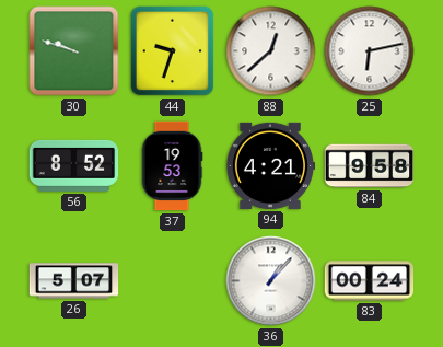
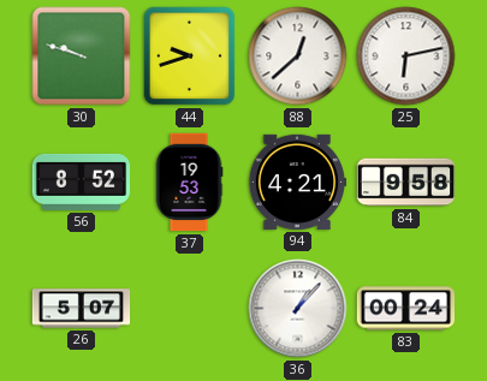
44: 9:33 -> 9:42 (190, 56)
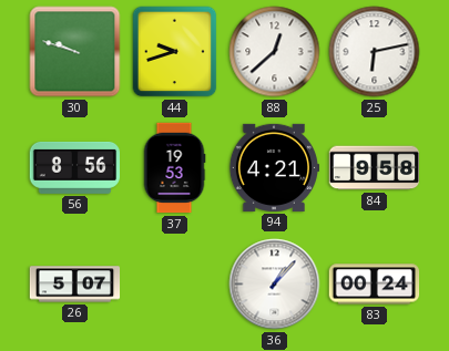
56: 8:52 -> 8:56 (75, 167)
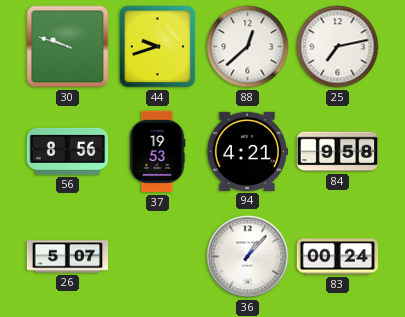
25: 6:13 -> 7:13 (338, 47)
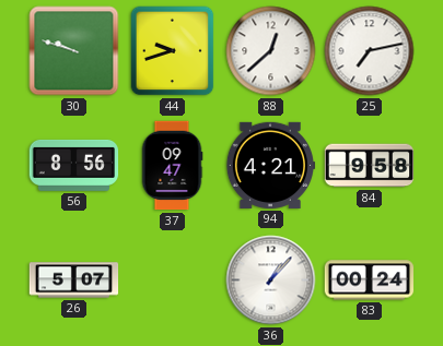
37: 19:53 -> 09:47 (172, 166)
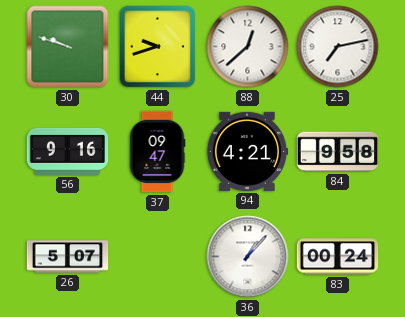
56: 8:56 -> 9:16 (68, 151)
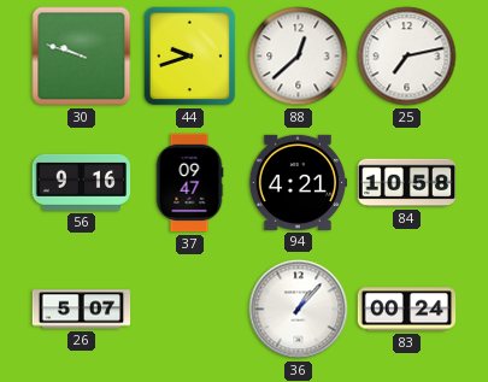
84: 9:58 -> 10:58 (407, 183)
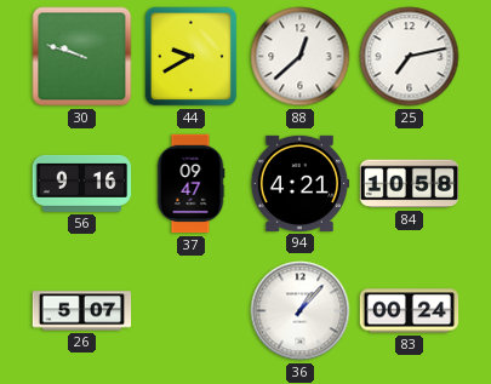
44: 9:42 -> 9:40 (192, 57)
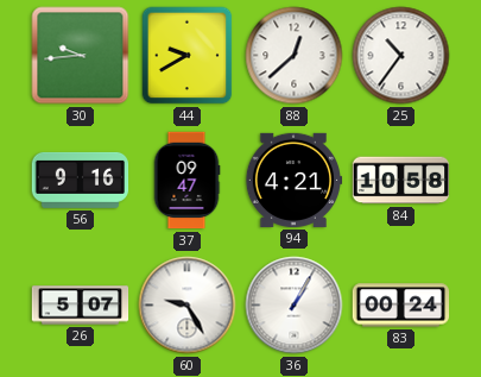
30: 9:48 -> 9:44 (81, 56)
25: 7:13 -> 10:36 (401, 56)
60: none -> 9:25 (188, 306)
36: 1:07 -> 1:05 (295, 306)
